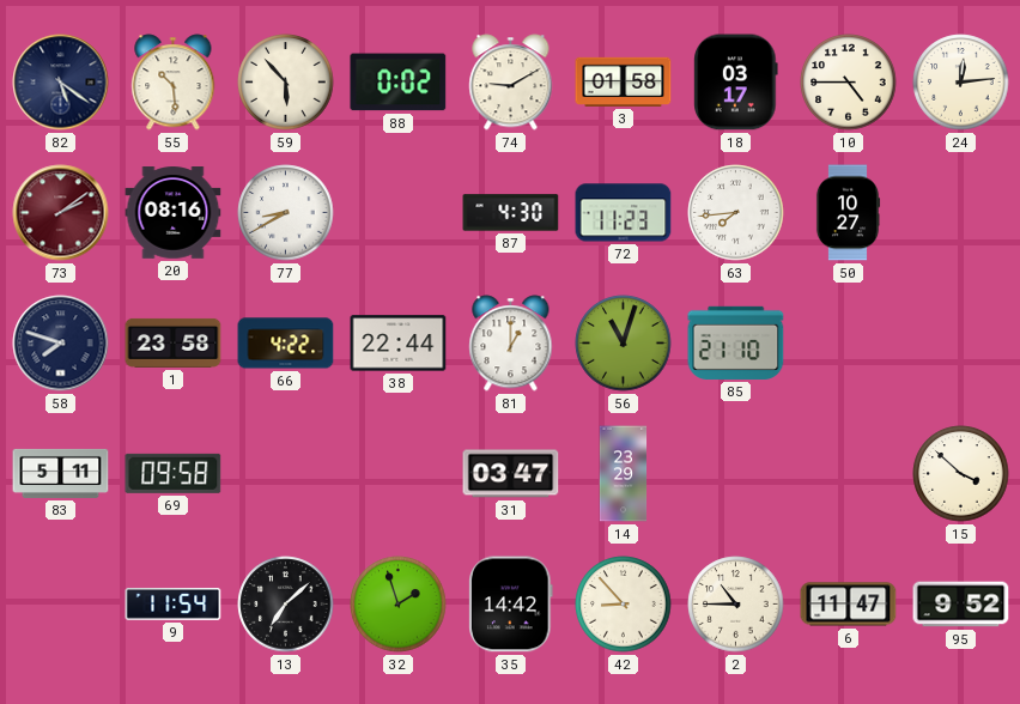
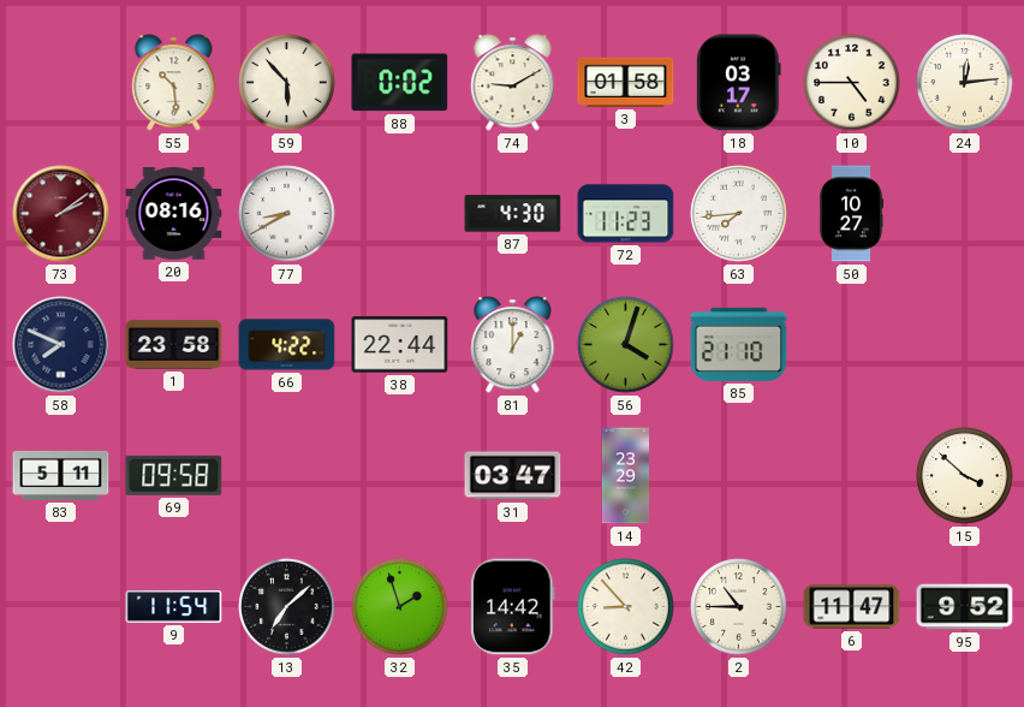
82: 5:21 -> none (61, 83)
58: 7:48 -> 7:49 (61, 345)
56: 11:03 -> 4:03 (626, 345)
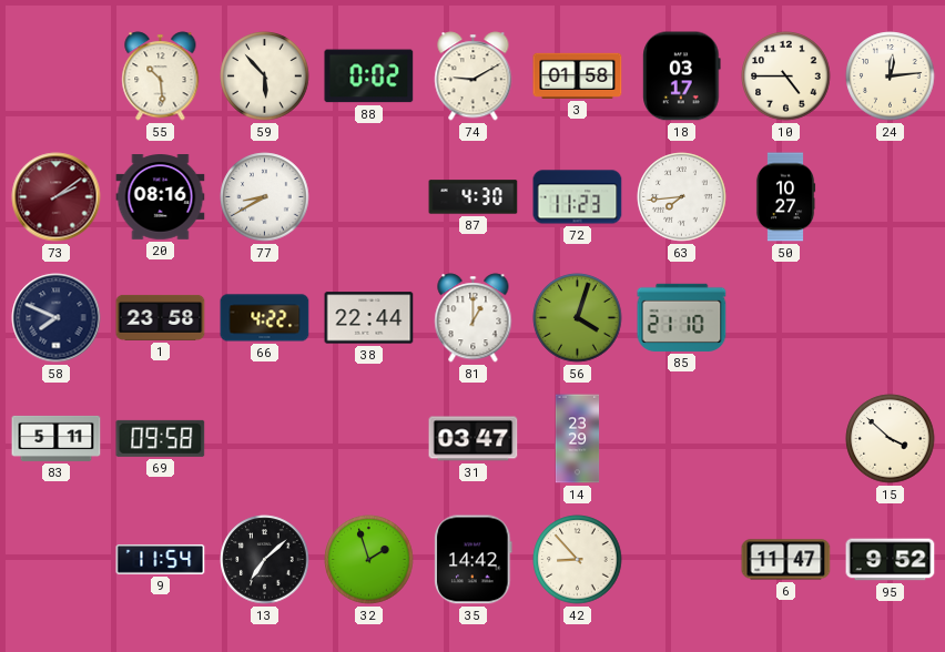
2: 10:45 -> none (739, 607)
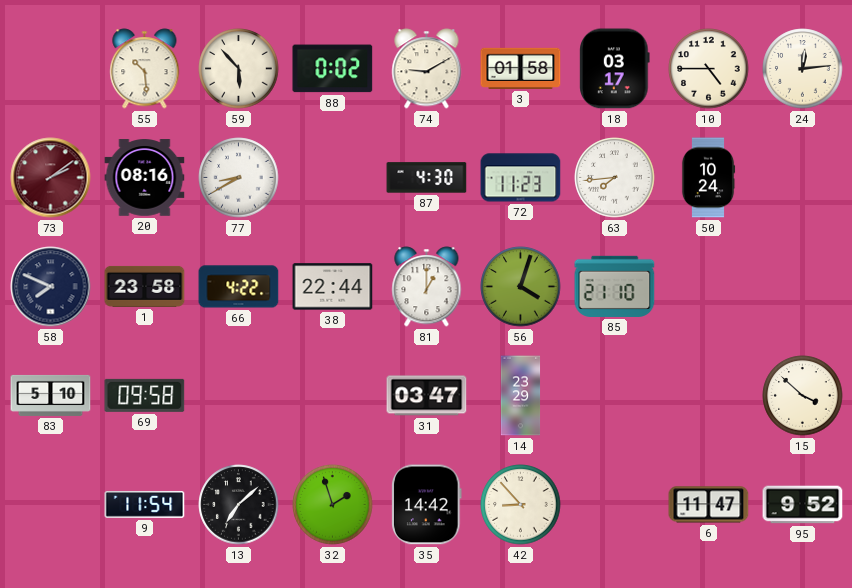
50: 10:27 -> 10:24 (708, 178)
83: 5:11 -> 5:10 (51, 395)
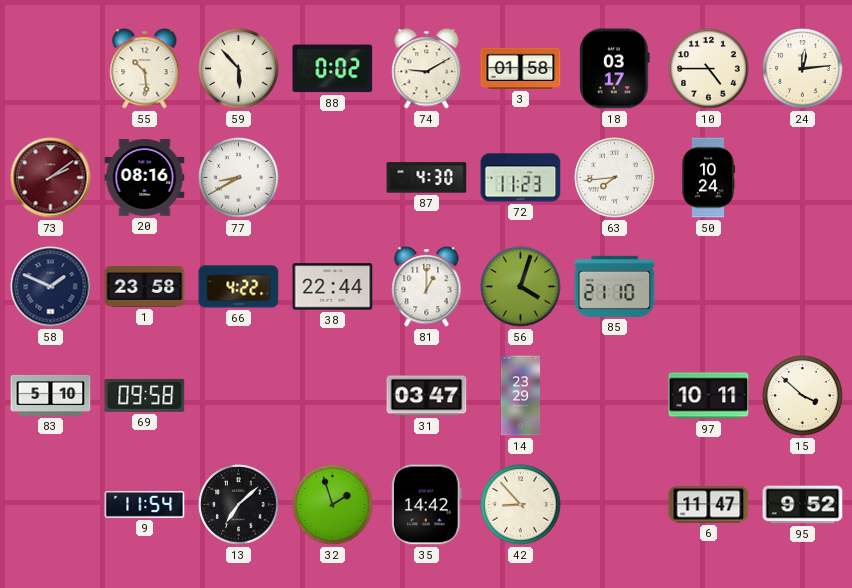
58: 7:49 -> 1:49 (51, 287)
97: none -> 10:11 (709, 396)
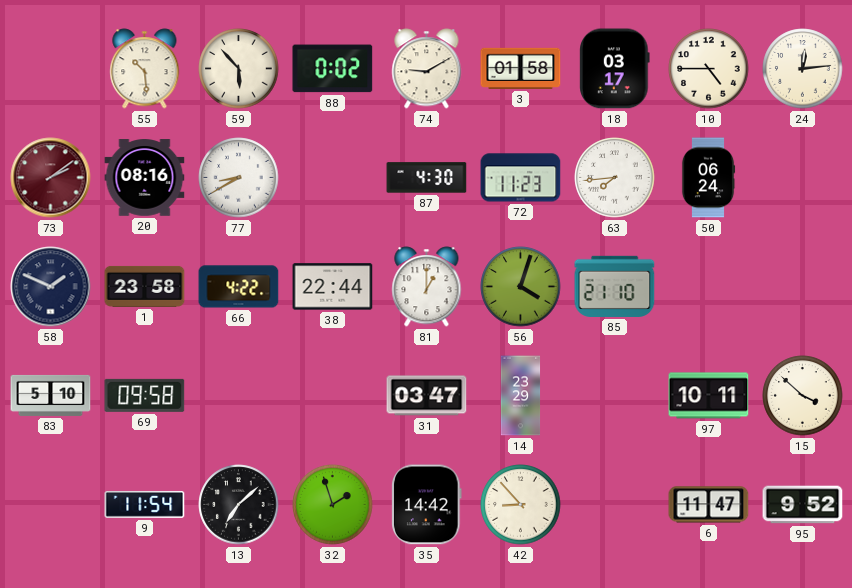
50: 10:24 -> 06:24 (708, 178)
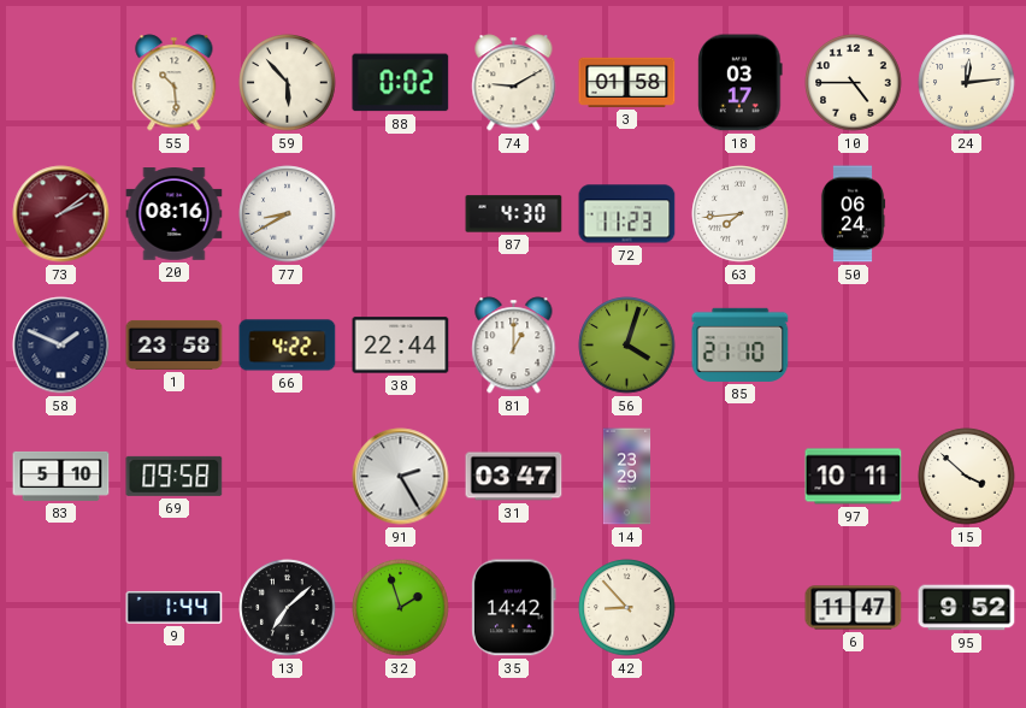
91: none -> 2:25 (401, 477)
9: 11:54 -> 1:44 (175, 607)
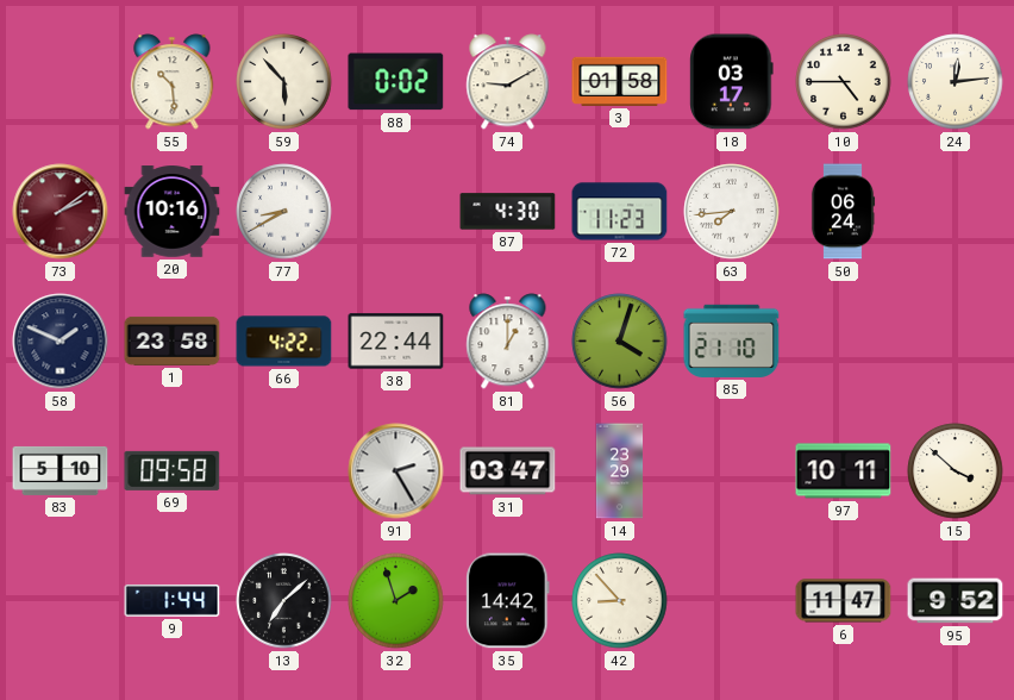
20: 08:16 -> 10:16 (173, 212)
